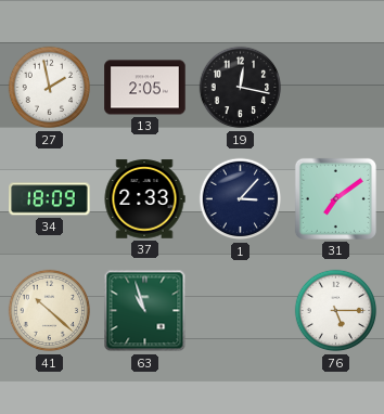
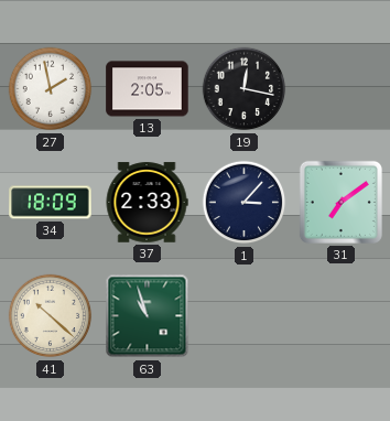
76: 5:15 -> none (336, 311)
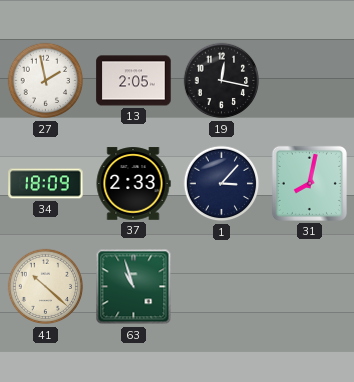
31: 7:09 -> 8:02 (309, 183)
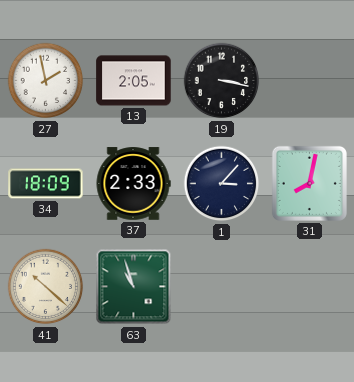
19: 12:17 -> 3:17 (222, 81)
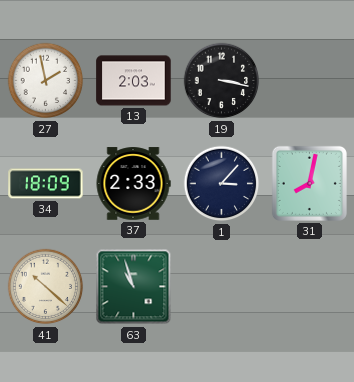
13: 2:05 -> 2:03 (134, 81)
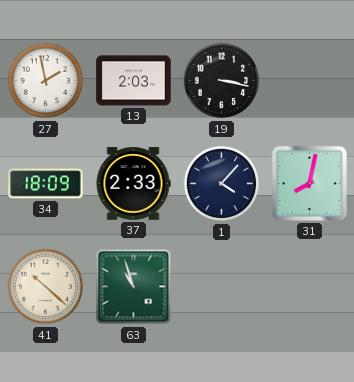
1: 3:07 -> 4:07 (222, 184)
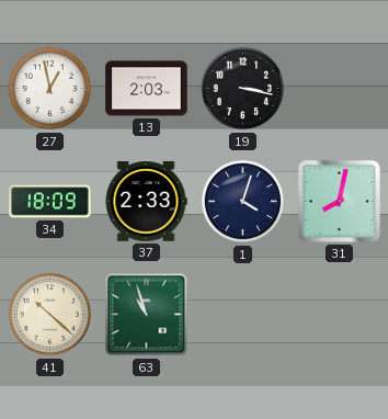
27: 1:58 -> 12:58 (50, 89)
1: 4:07 -> 4:03 (243, 202)
